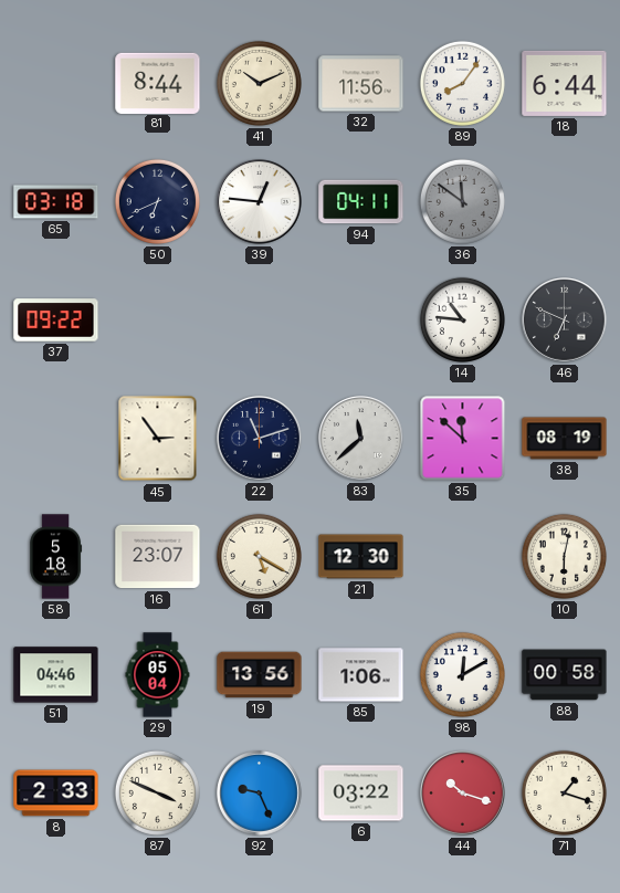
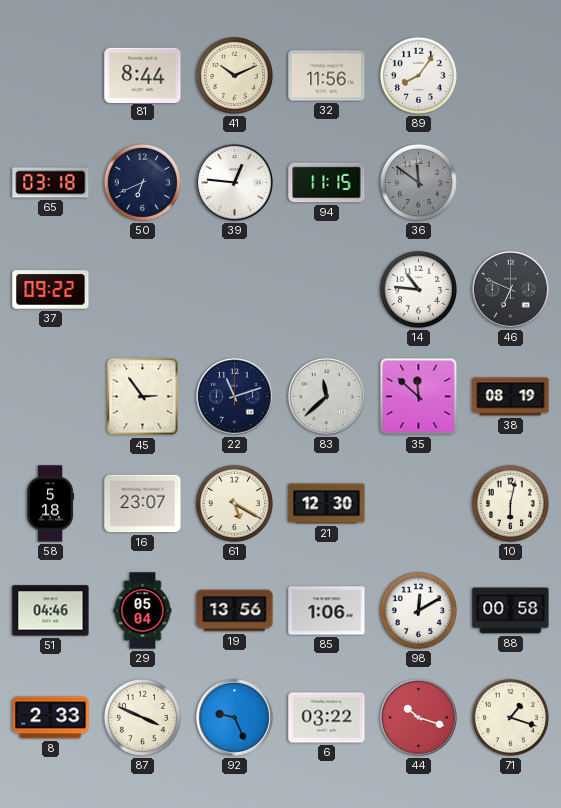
18: 6:44 -> none (565, 83)
94: 04:11 -> 11:15 (327, 183)
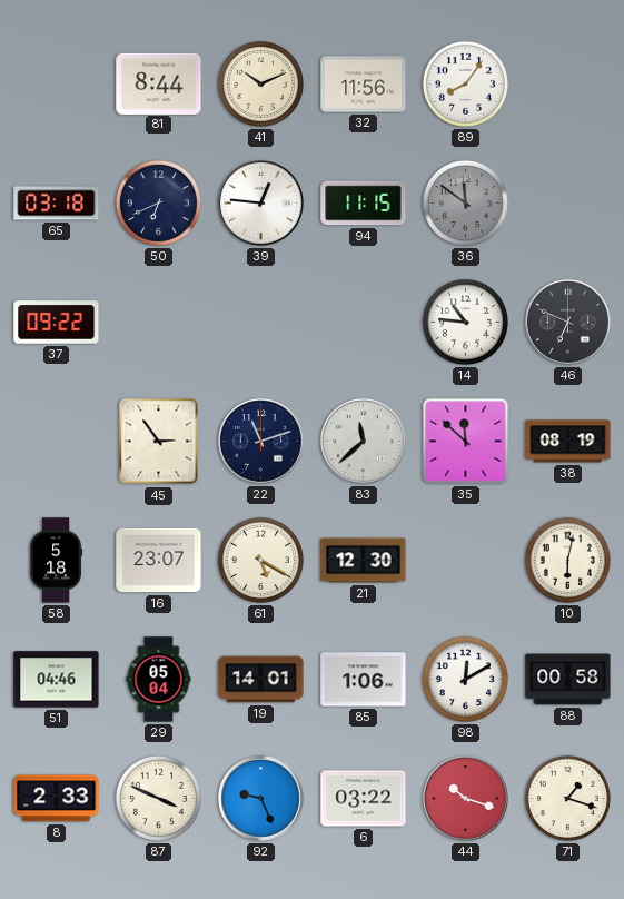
19: 13:56 -> 14:01 (261, 680)
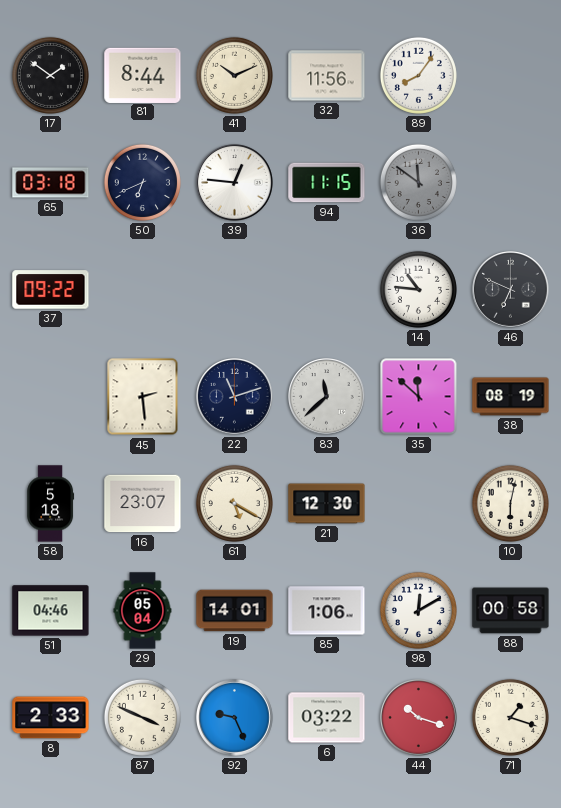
17: none -> 1:51 (50, 75)
45: 2:54 -> 2:29 (143, 397)
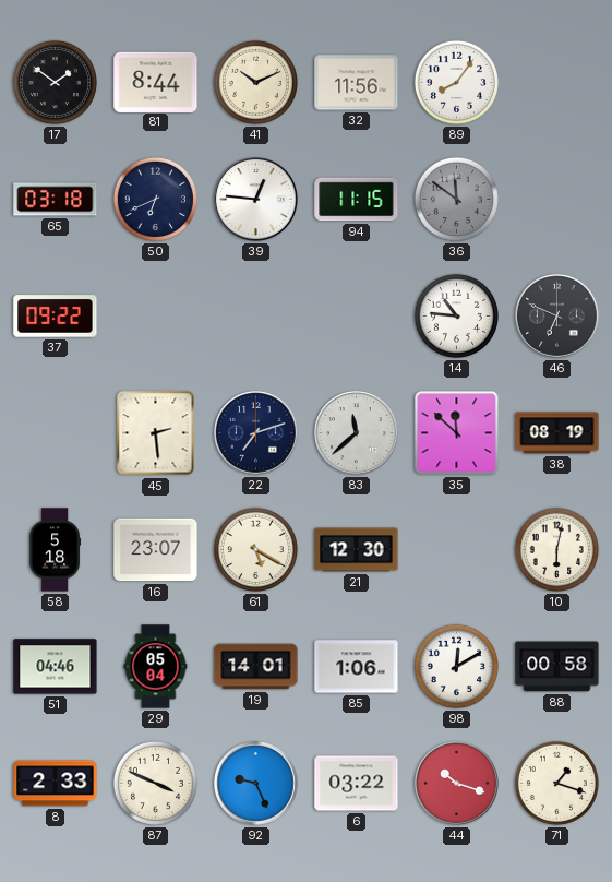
22: 11:12 -> 7:12 (256, 433)
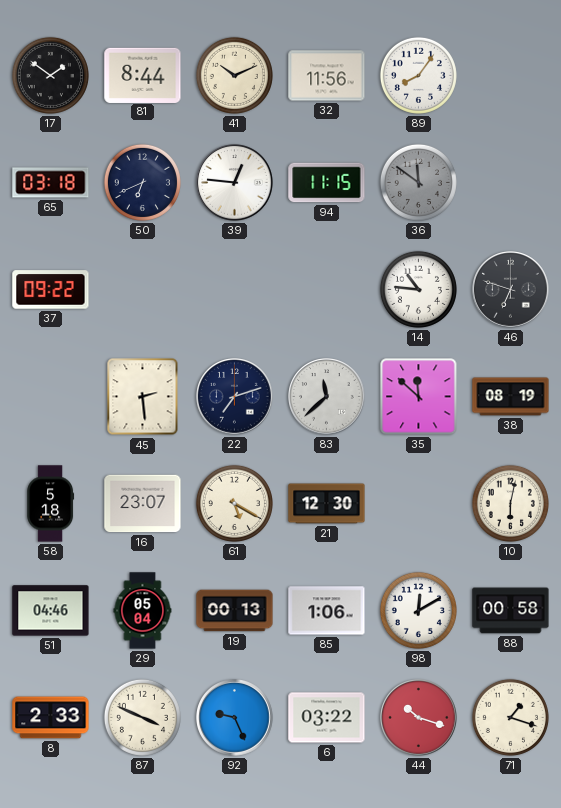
46: 6:49 -> 6:48 (511, 290)
19: 14:01 -> 00:13 (235, 611)
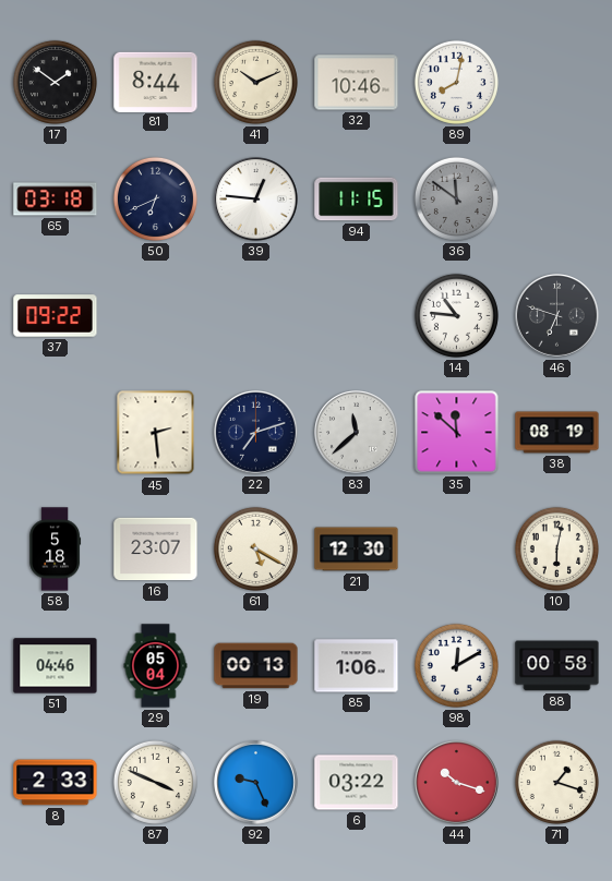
32: 11:56 -> 10:46 (357, 83)
89: 8:06 -> 8:02 (456, 82)
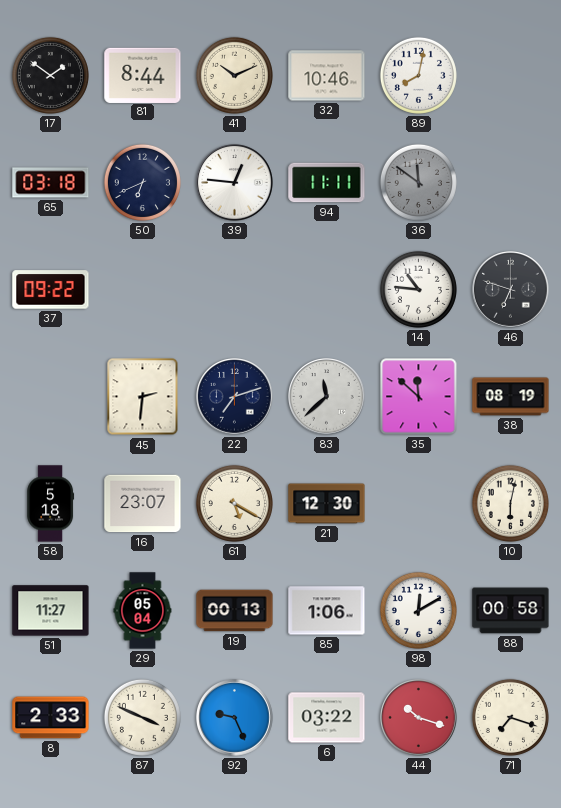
94: 11:15 -> 11:11 (327, 183)
45: 2:29 -> 2:31 (143, 397)
51: 04:46 -> 11:27 (51, 611)
71: 1:18 -> 7:18 (510, 717)
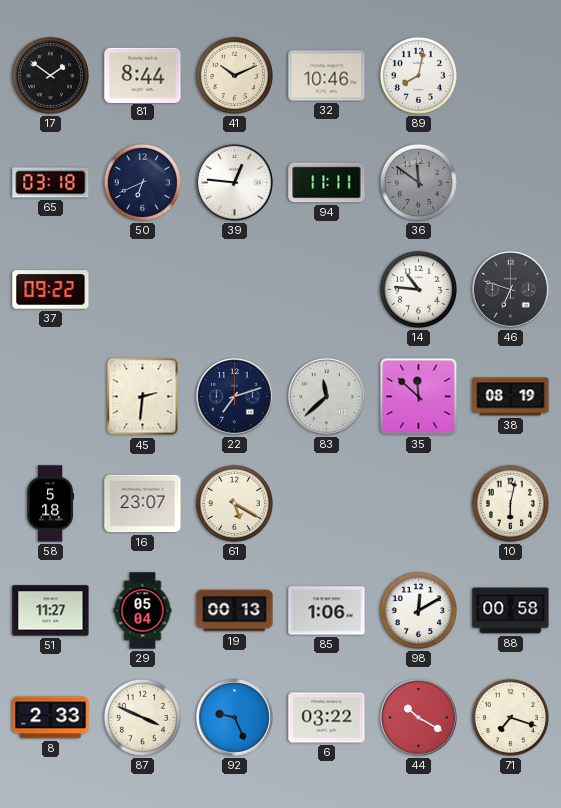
21: 12:30 -> none (327, 504)
44: 10:18 -> 10:20 (419, 718)
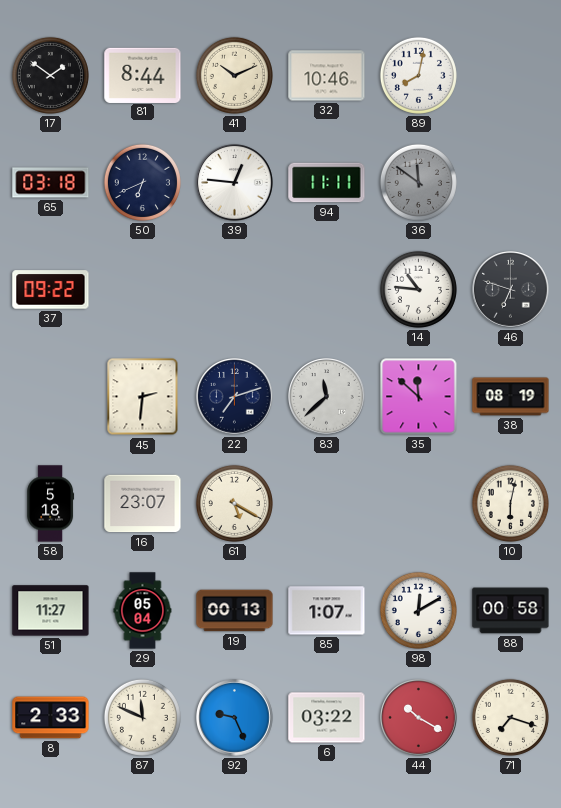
85: 1:06 -> 1:07 (327, 611)
87: 3:49 -> 11:49 (142, 717)
